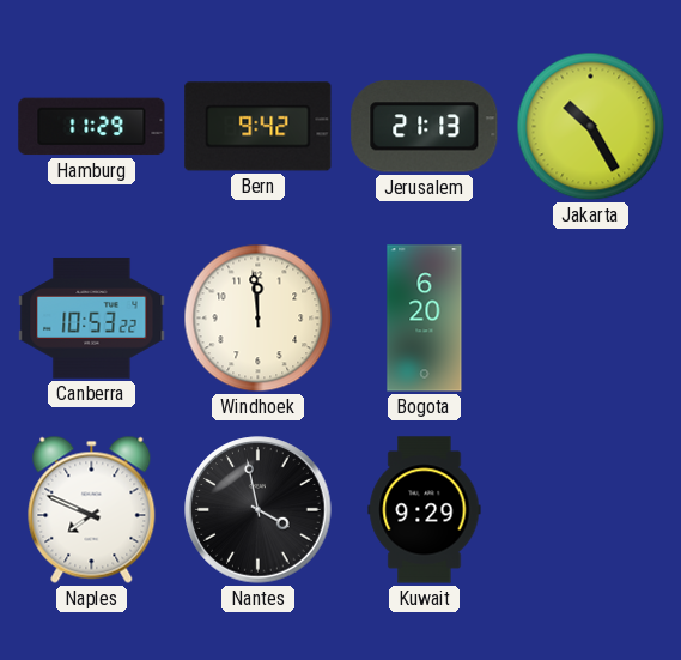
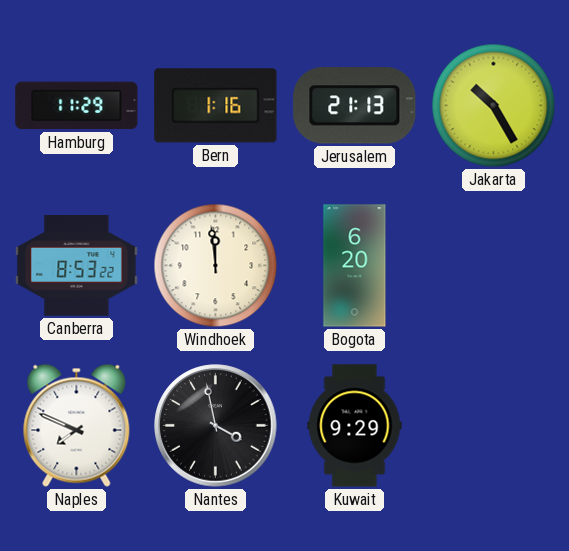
Bern: 9:42 -> 1:16 (216, 106)
Canberra: 10:53 -> 8:53 (77, 266)
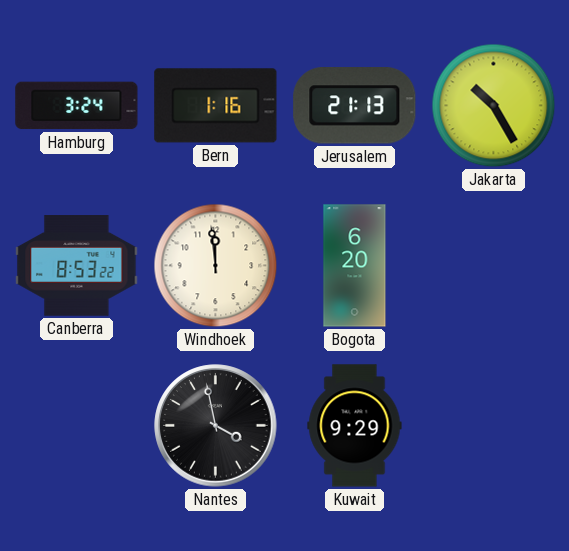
Hamburg: 11:29 -> 3:24 (77, 106)
Naples: 7:49 -> none (77, 425)
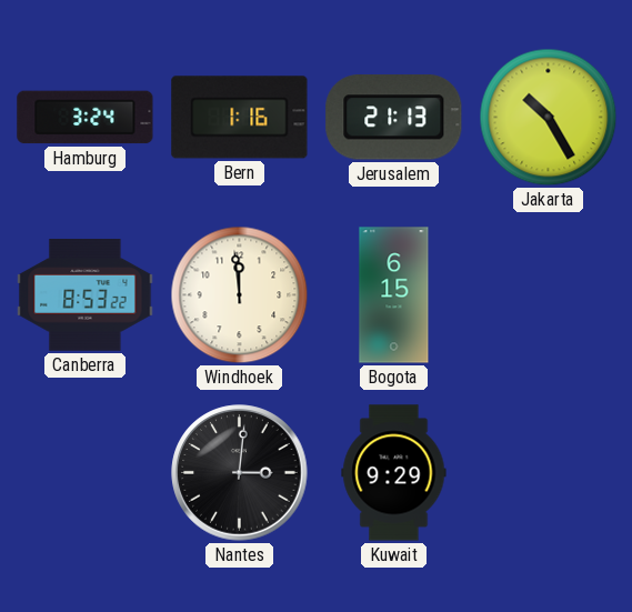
Bogota: 6:20 -> 6:15 (394, 295)
Nantes: 3:58 -> 3:01 (240, 473)
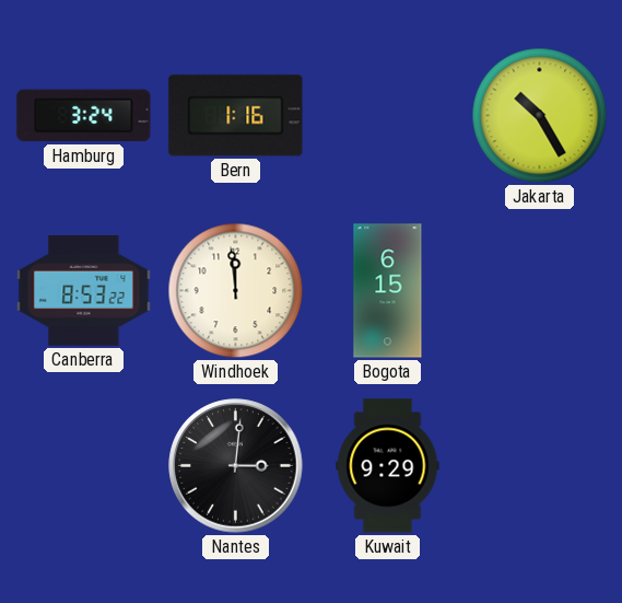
Jerusalem: 21:13 -> none (394, 118)
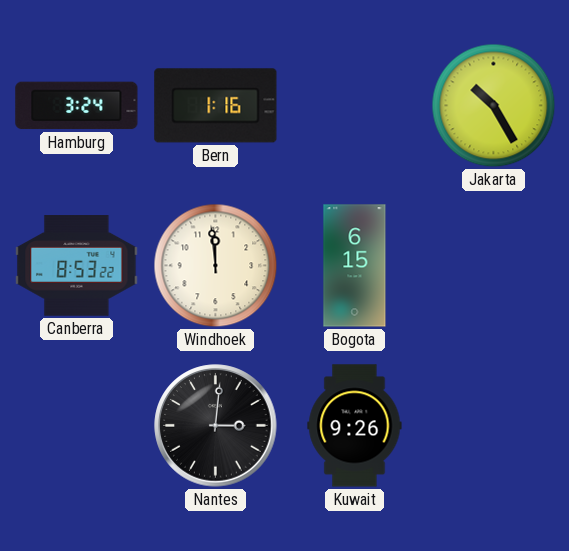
Kuwait: 9:29 -> 9:26 (355, 426)
